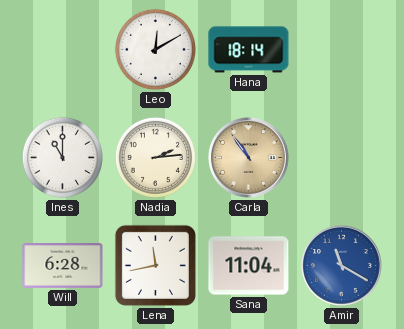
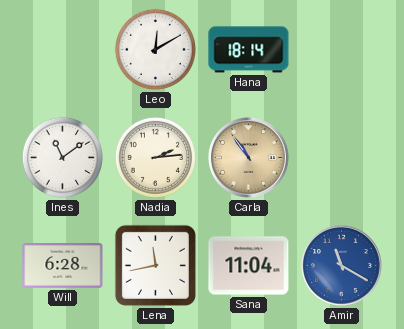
Ines: 11:00 -> 11:09 (62, 157)
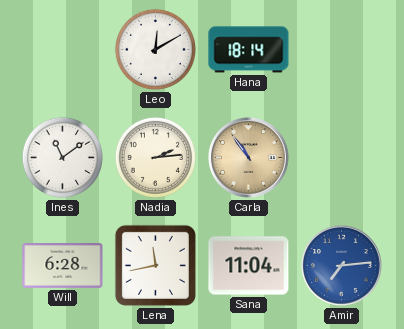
Amir: 11:20 -> 7:14 (342, 266)
